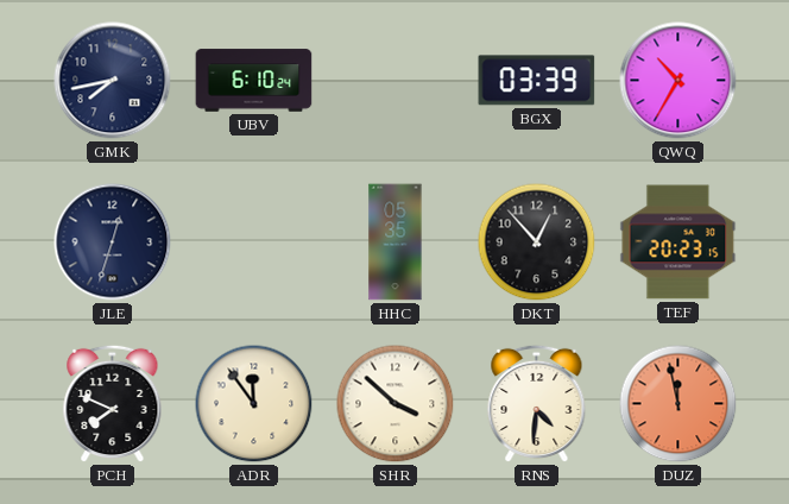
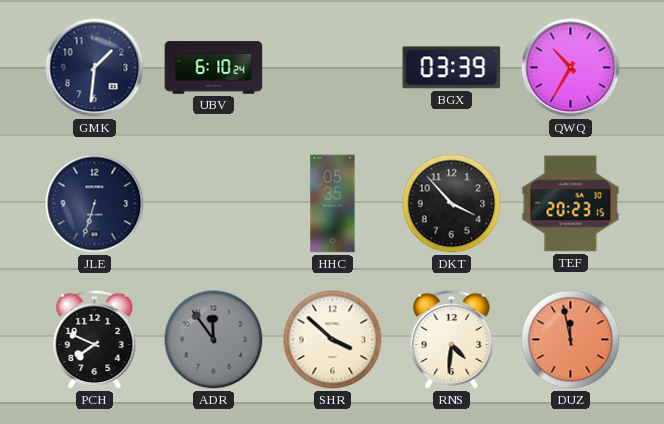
GMK: 7:43 -> 1:31 (95, 68)
JLE: 12:33 -> 6:33 (95, 204)
DKT: 12:53 -> 3:53 (452, 204)
ADR dial: cream -> grey (214, 340)
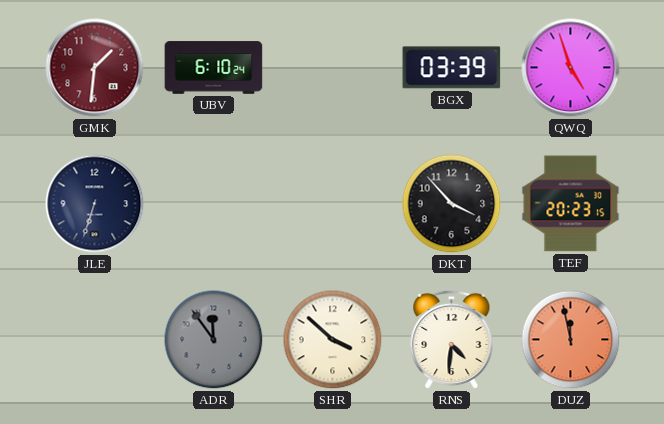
GMK dial: navy -> burgundy (95, 68)
QWQ: 10:35 -> 4:57 (571, 68)
HHC: 05:35 -> none (333, 204)
PCH: 7:49 -> none (95, 340)
